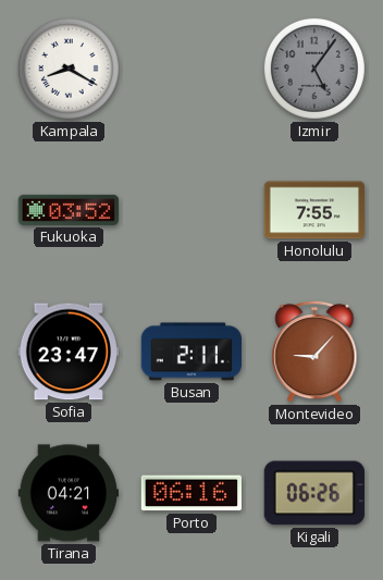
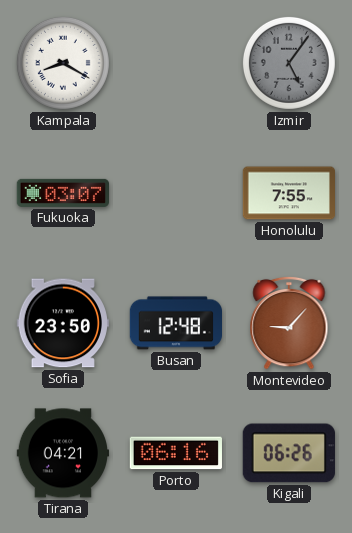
Fukuoka: 03:52 -> 03:07 (62, 193)
Sofia: 23:47 -> 23:50 (62, 323)
Busan: 2:11 -> 12:48 (175, 323)
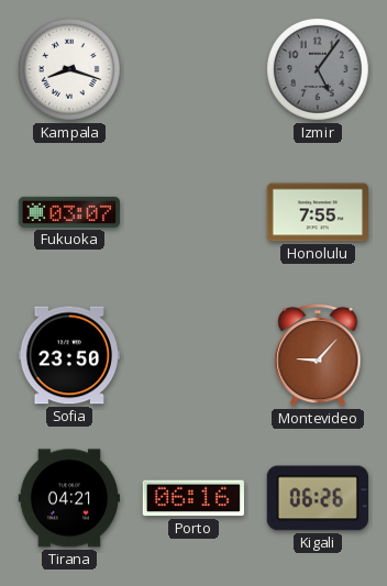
Kampala: 8:20 -> 8:18 (69, 69)
Busan: 12:48 -> none (175, 323)
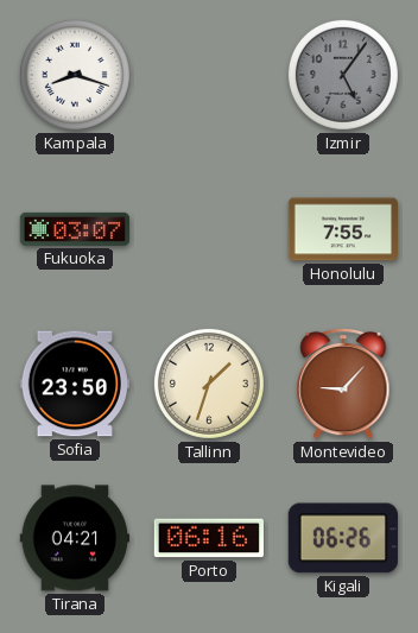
Tallinn: none -> 1:33 (209, 384)
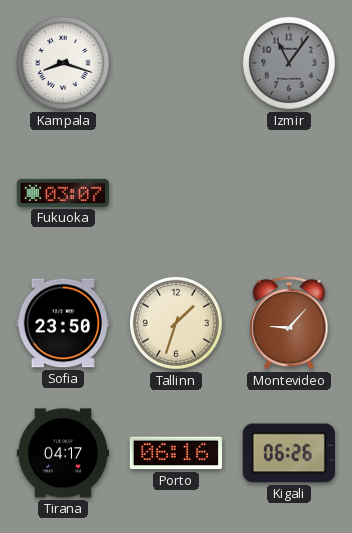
Izmir: 5:06 -> 11:06 (289, 63)
Honolulu: 7:55 -> none (342, 229)
Tirana: 04:21 -> 04:17 (62, 453)
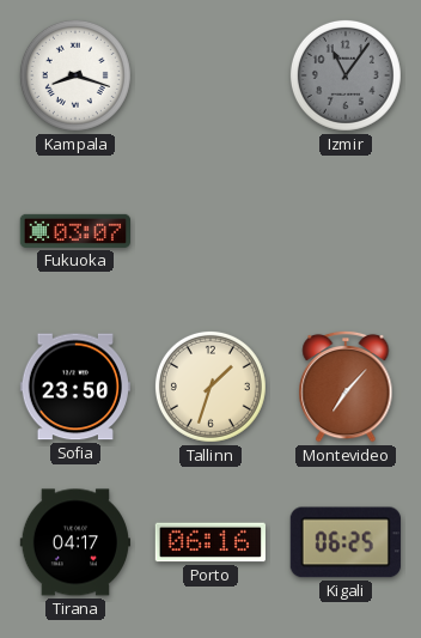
Montevideo: 9:07 -> 7:07 (346, 387)
Kigali: 06:26 -> 06:25 (346, 542)
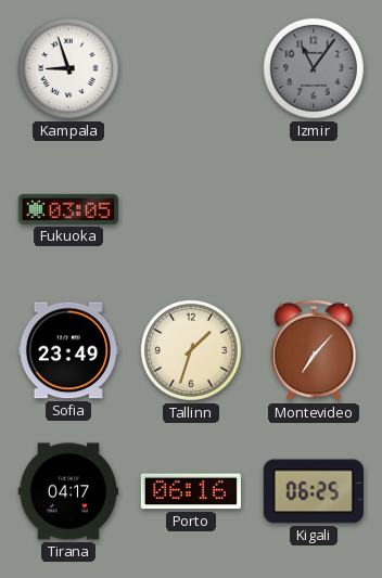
Kampala: 8:18 -> 8:57 (68, 68)
Fukuoka: 03:07 -> 03:05 (67, 209)
Sofia: 23:50 -> 23:49 (67, 350)
